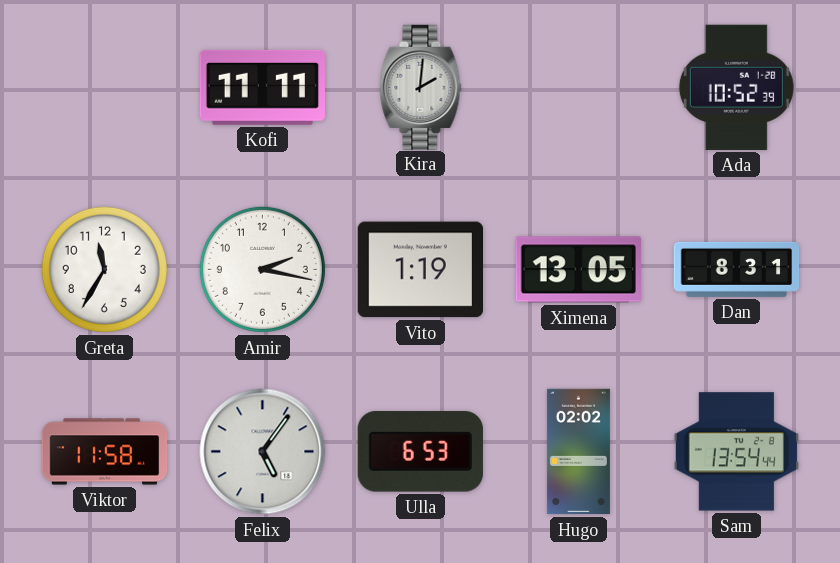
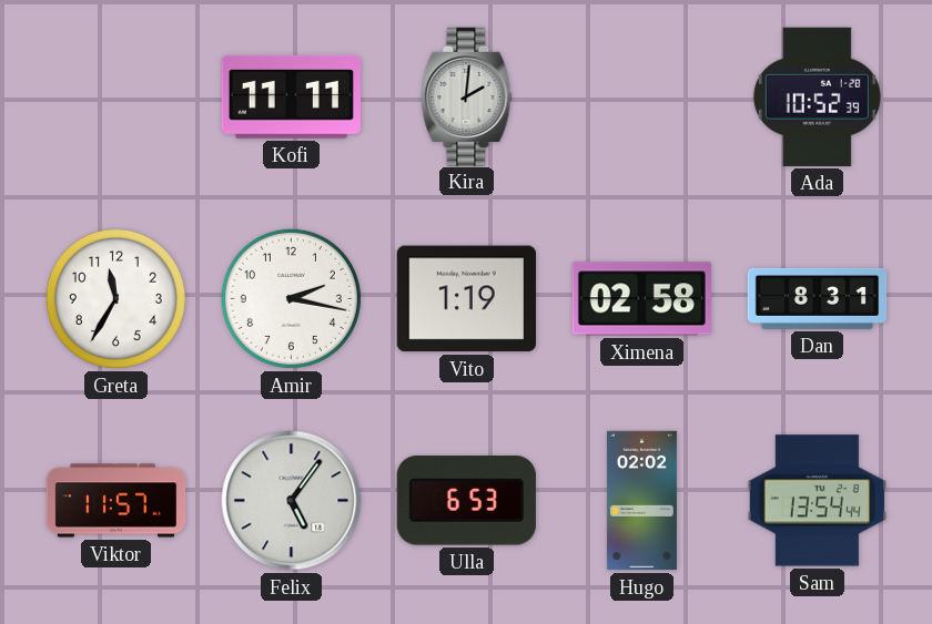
Ximena: 13:05 -> 02:58 (641, 299)
Viktor: 11:58 -> 11:57 (116, 501)
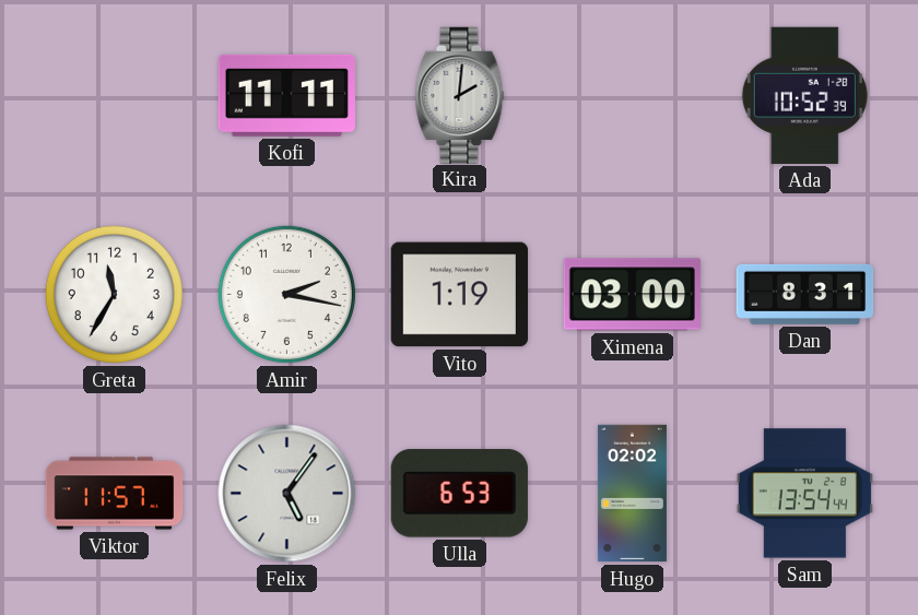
Ximena: 02:58 -> 03:00 (632, 295)
